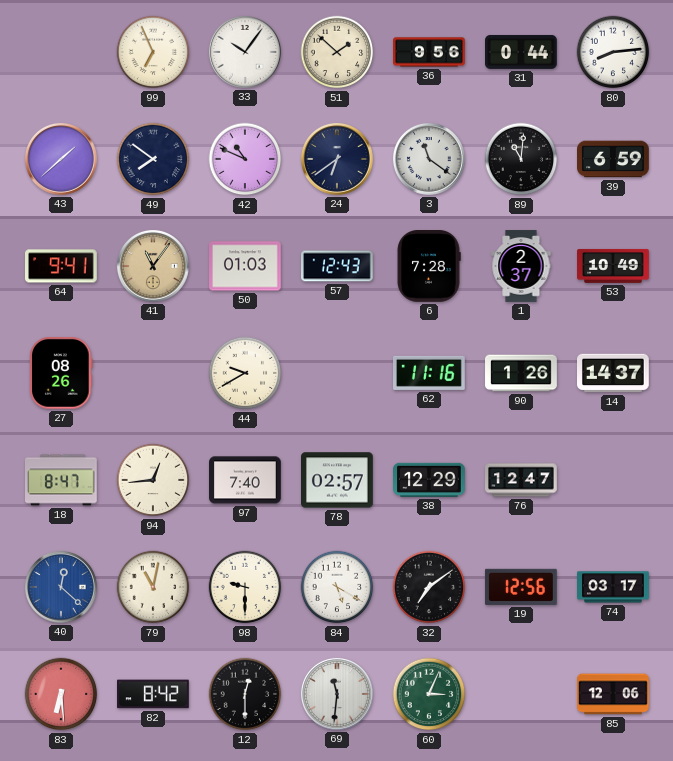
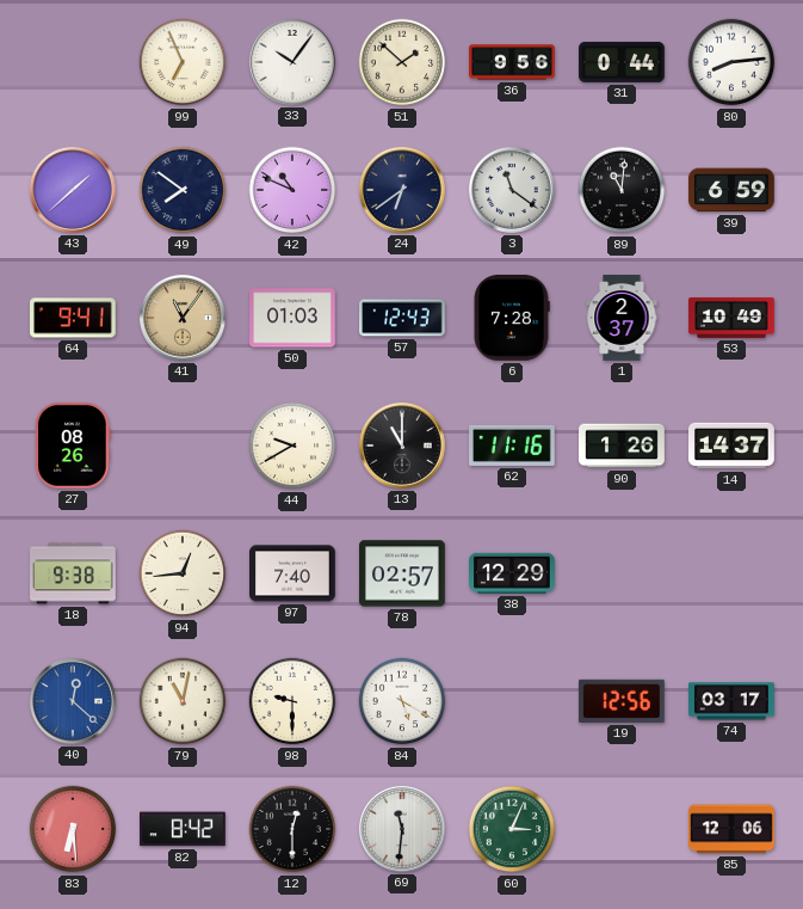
13: none -> 11:00 (402, 446)
18: 8:47 -> 9:38 (74, 573)
76: 12:47 -> none (521, 480)
32: 7:09 -> none (429, 587)
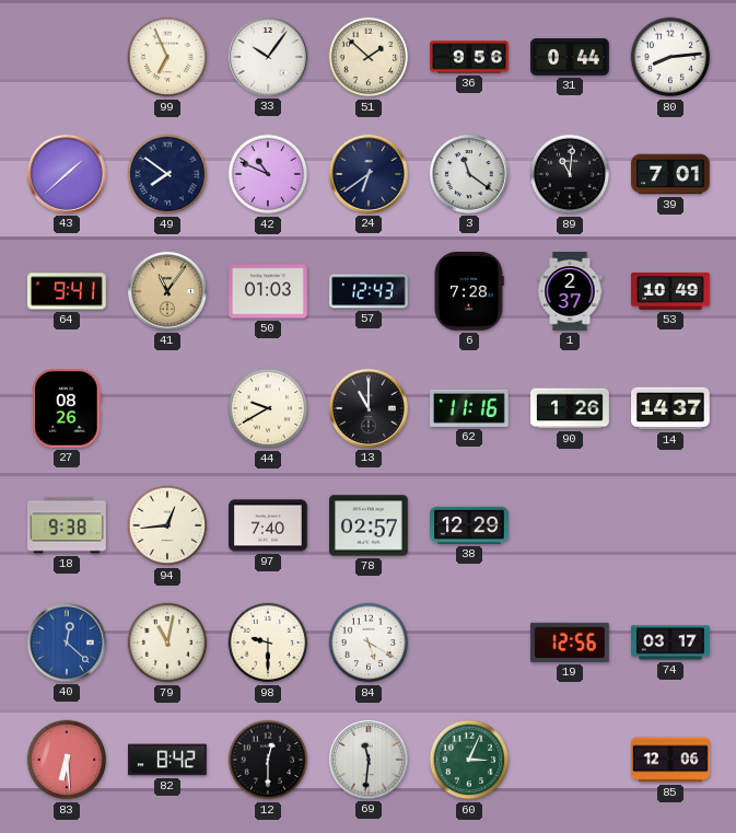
39: 6:59 -> 7:01 (671, 174)
